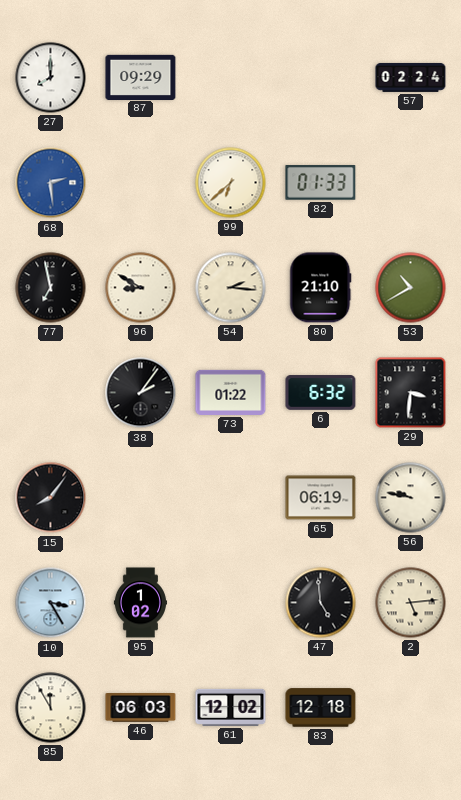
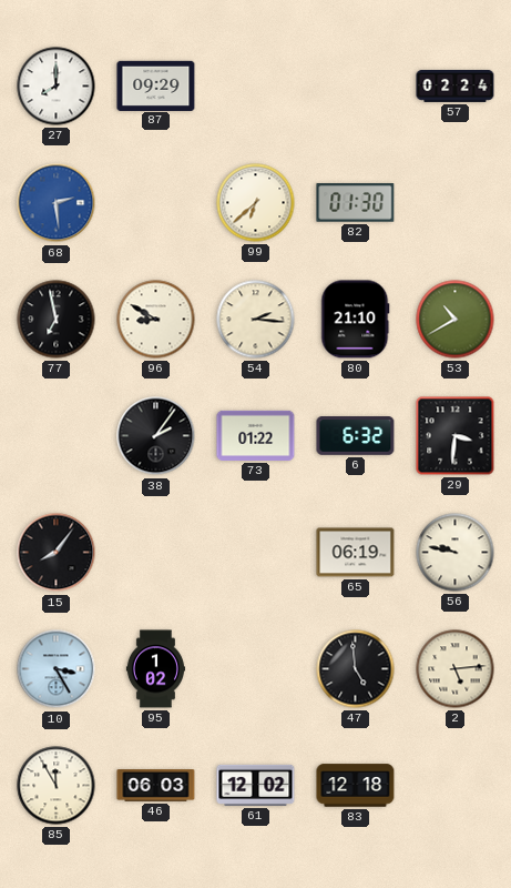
82: 01:33 -> 01:30 (356, 203)
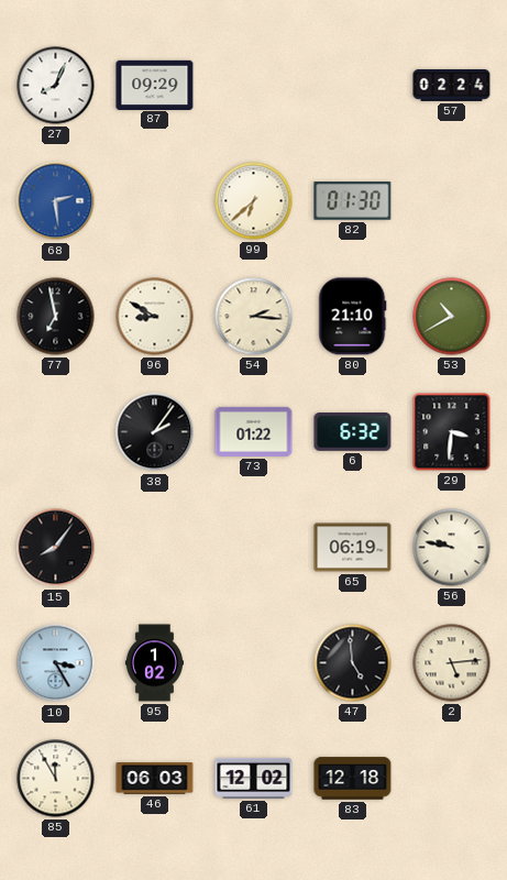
27: 8:00 -> 8:04 (56, 86)
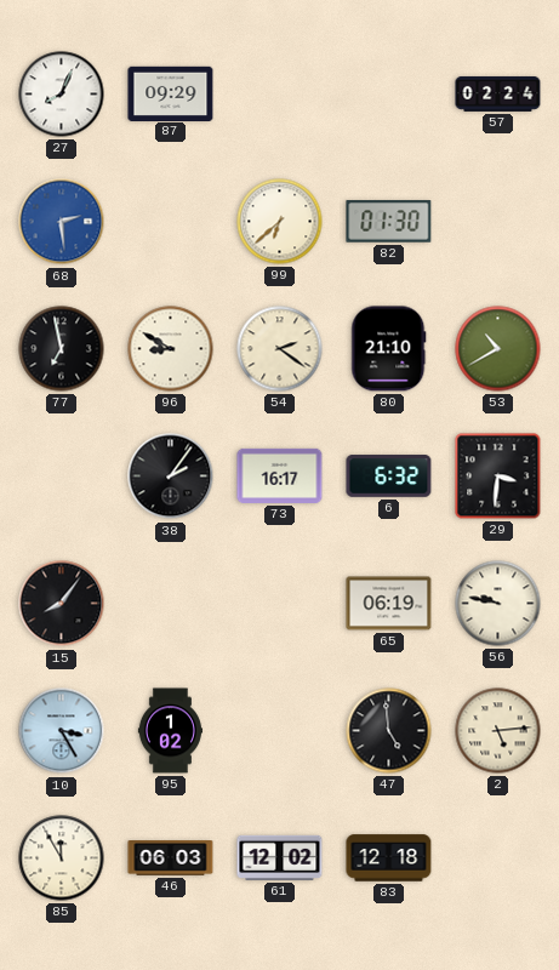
54: 2:16 -> 2:21 (280, 349)
73: 01:22 -> 16:17 (280, 475)
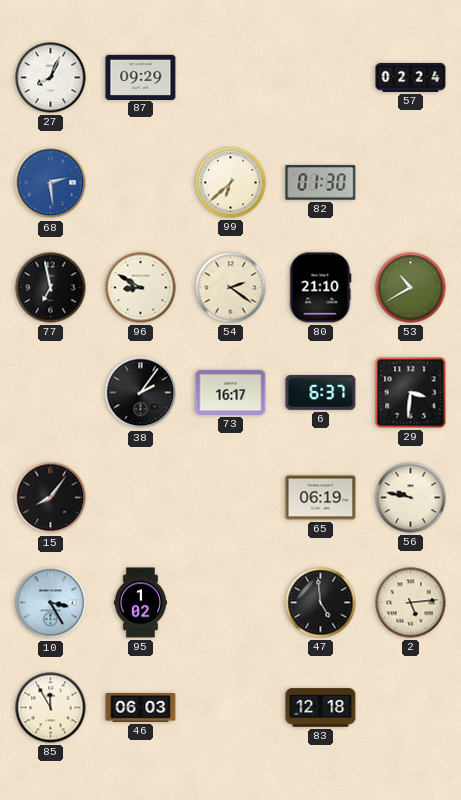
6: 6:32 -> 6:37 (321, 393)
61: 12:02 -> none (280, 857)
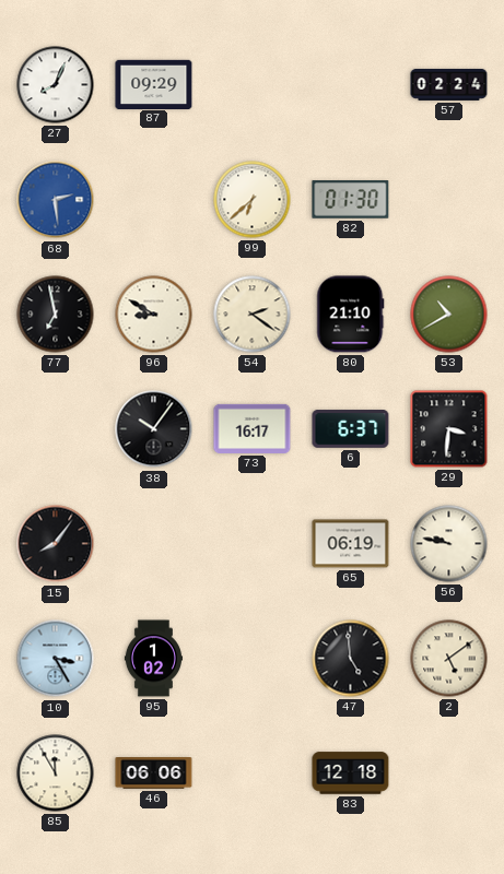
38: 2:06 -> 10:06 (154, 429)
2: 5:14 -> 5:09 (449, 659)
46: 06:03 -> 06:06 (154, 773)
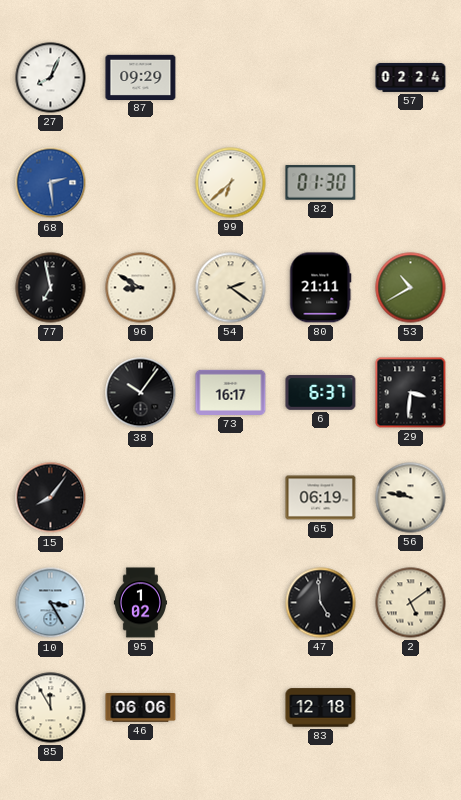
80: 21:10 -> 21:11 (321, 288)
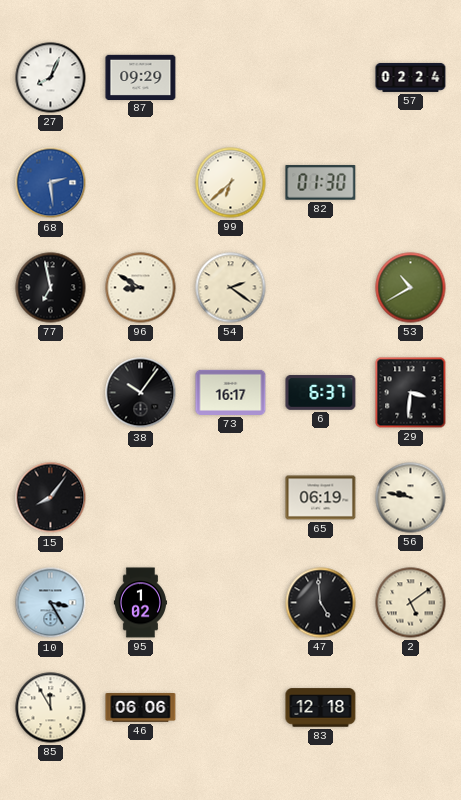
80: 21:11 -> none (321, 288)
